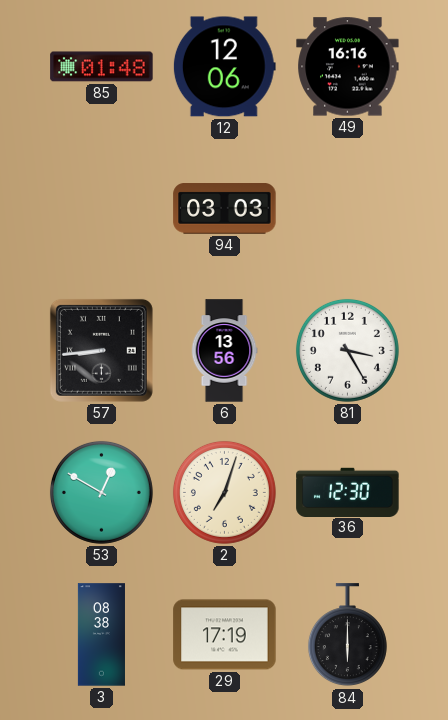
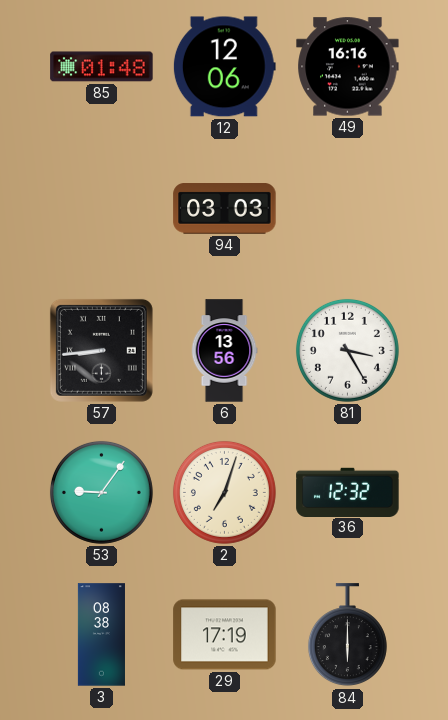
53: 12:50 -> 9:06 (101, 492)
36: 12:30 -> 12:32 (348, 492)
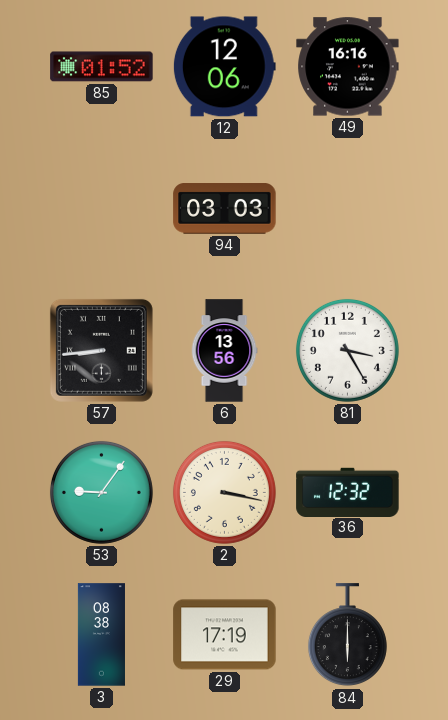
85: 01:48 -> 01:52 (102, 67)
2: 7:03 -> 3:17 (224, 492)
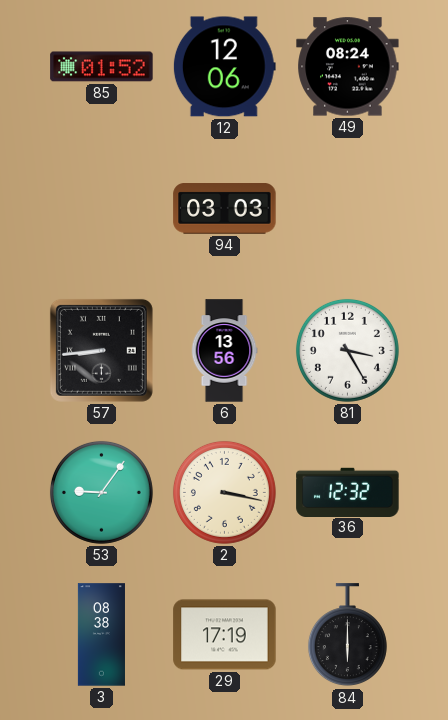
49: 16:16 -> 08:24 (348, 67)
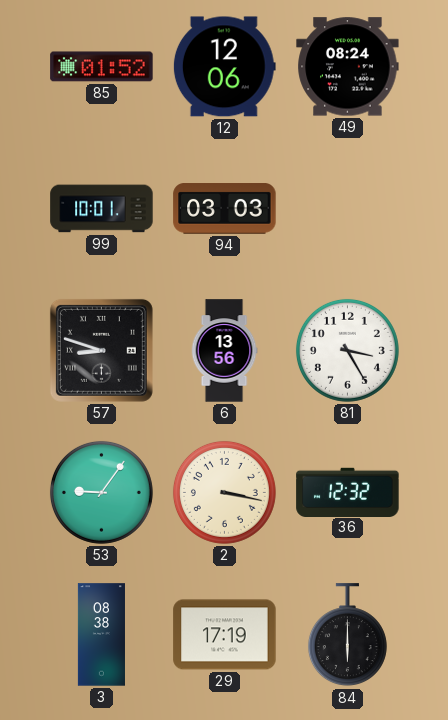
99: none -> 10:01 (102, 209)
57: 8:44 -> 8:48 (101, 350)
